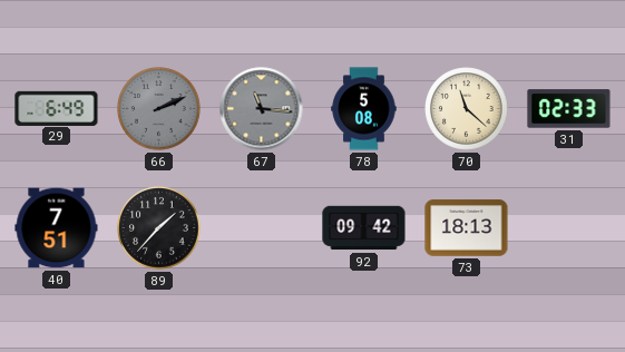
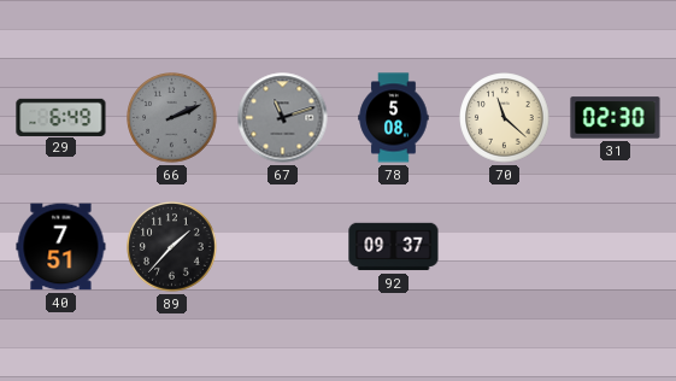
67: 11:16 -> 11:12 (283, 118)
31: 02:33 -> 02:30 (616, 118)
92: 09:42 -> 09:37 (394, 247)
73: 18:13 -> none (467, 228)
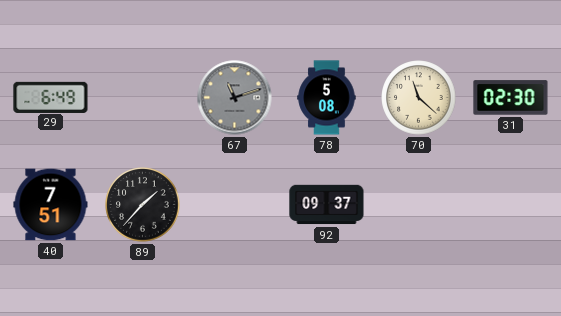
66: 2:11 -> none (172, 118)
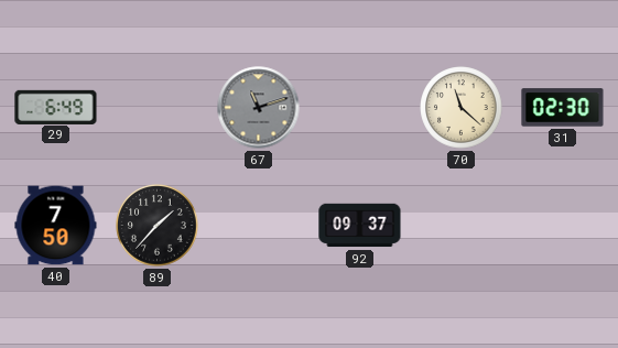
78: 5:08 -> none (327, 98)
40: 7:51 -> 7:50 (56, 226)
